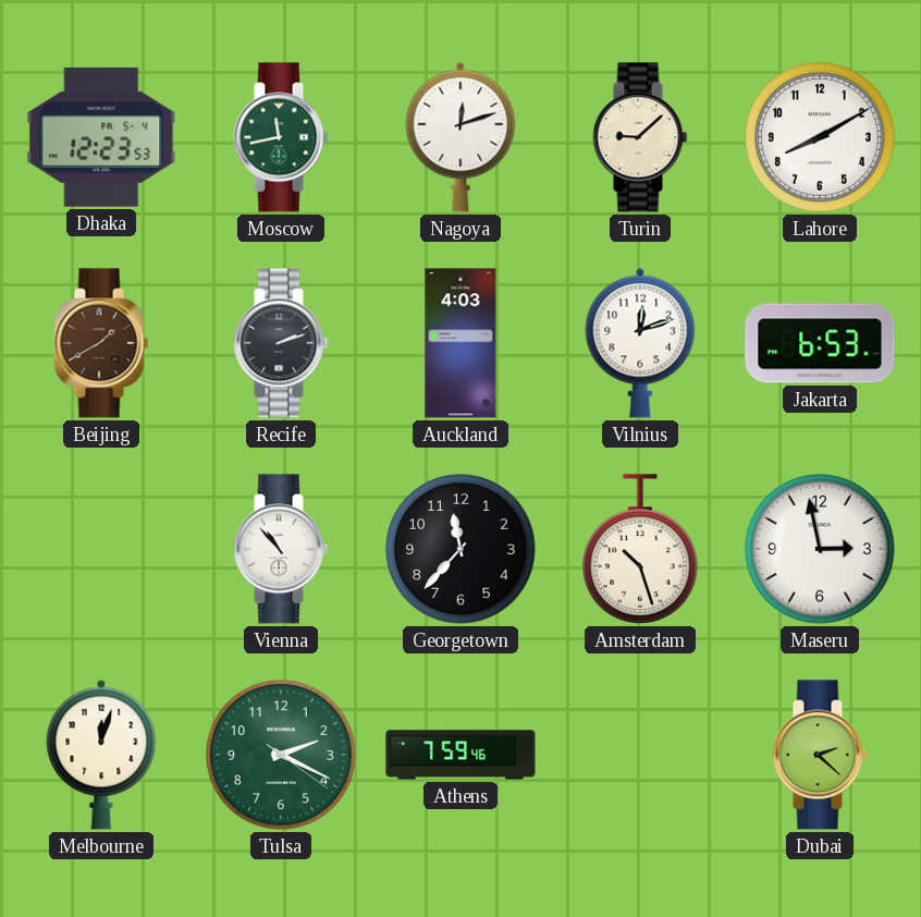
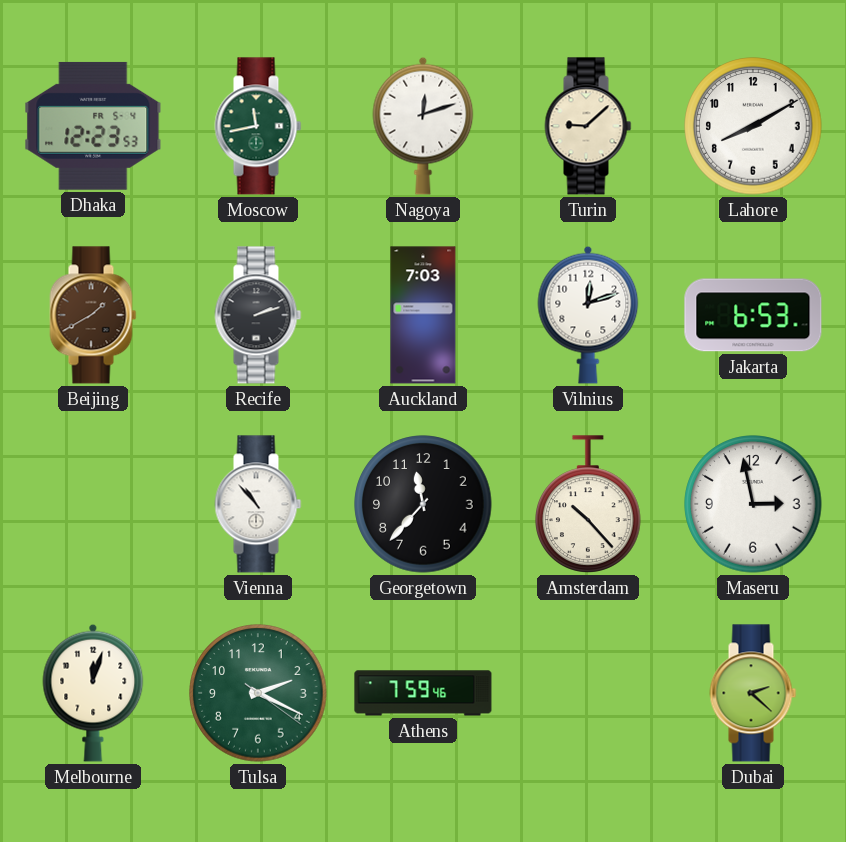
Auckland: 4:03 -> 7:03 (423, 315)
Amsterdam: 10:27 -> 10:23 (589, 504)
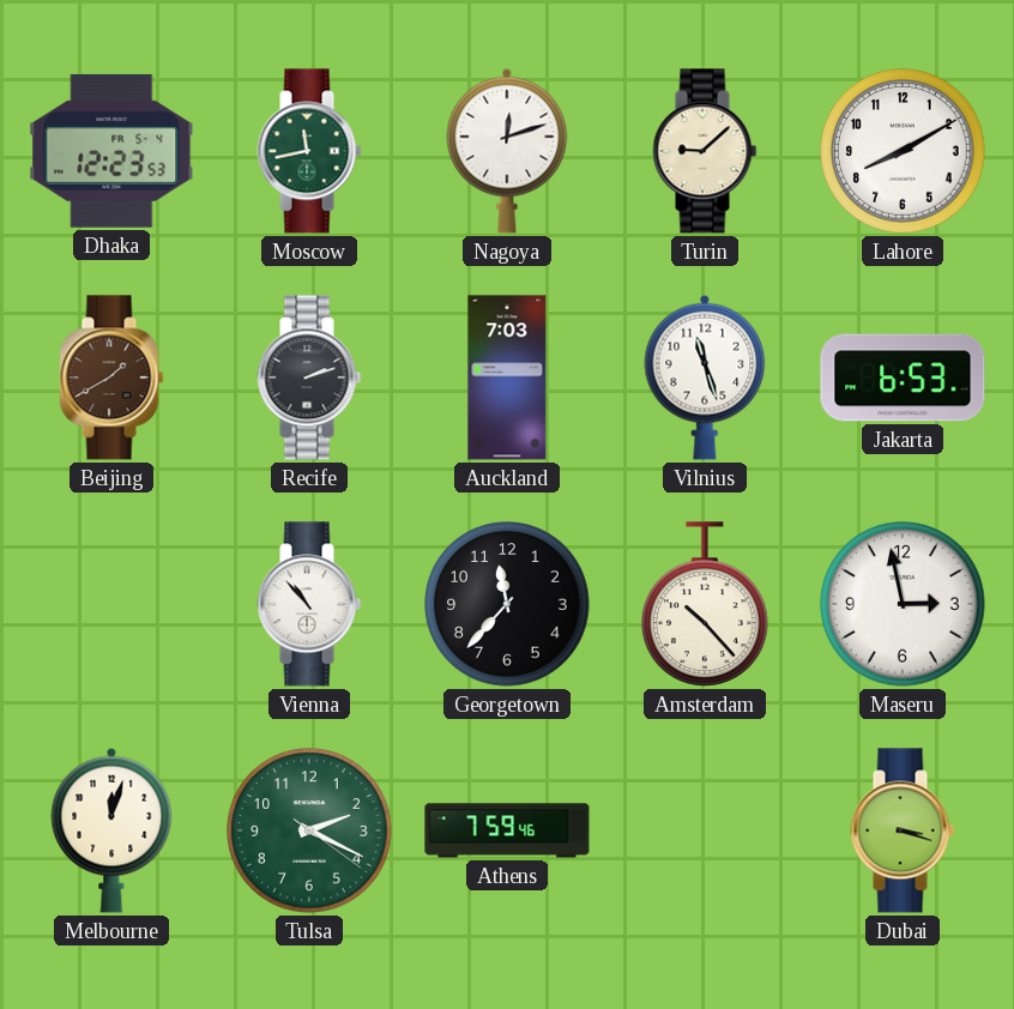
Vilnius: 12:12 -> 11:27 (705, 377)
Dubai: 2:22 -> 3:18 (903, 830)
